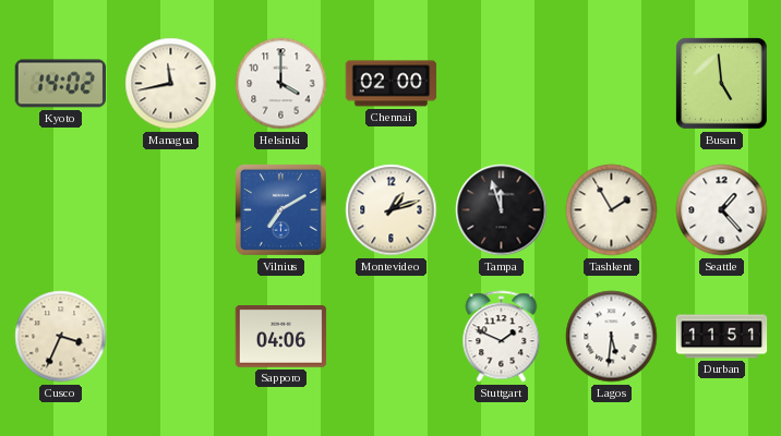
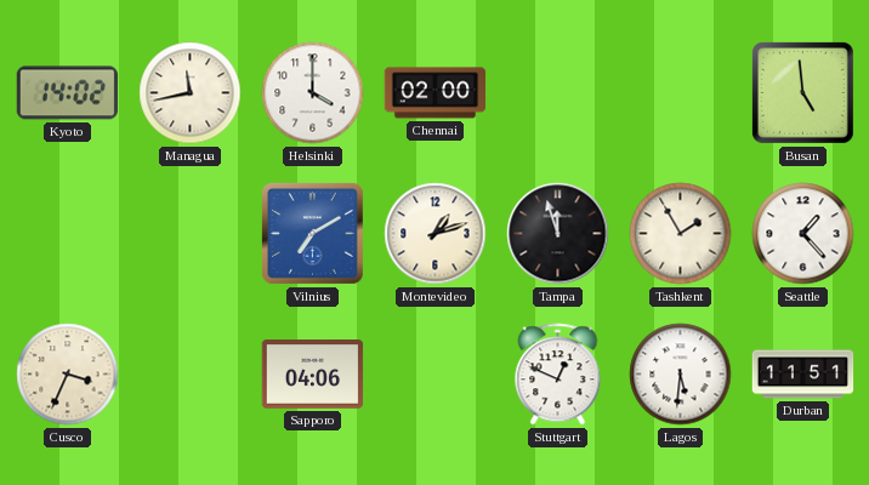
Stuttgart: 1:49 -> 12:49 (558, 375)
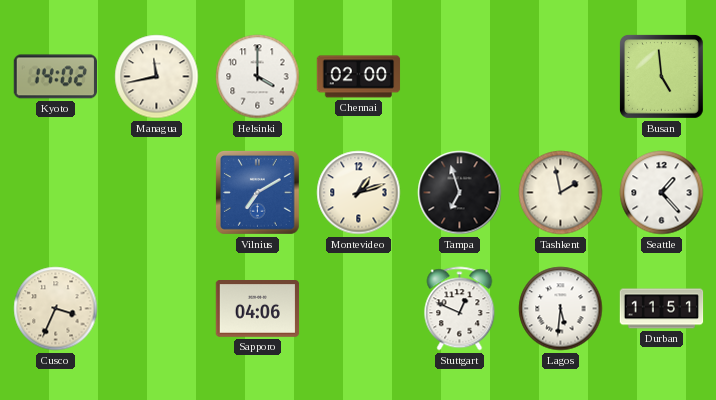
Tampa: 11:57 -> 6:57 (460, 193)
Tashkent: 1:55 -> 1:58 (561, 193)
